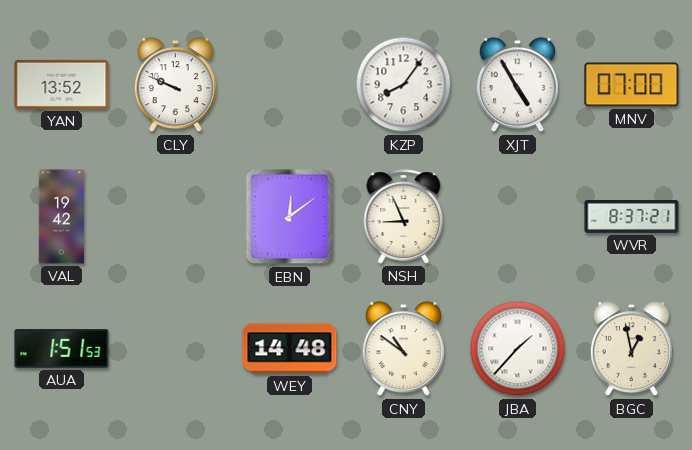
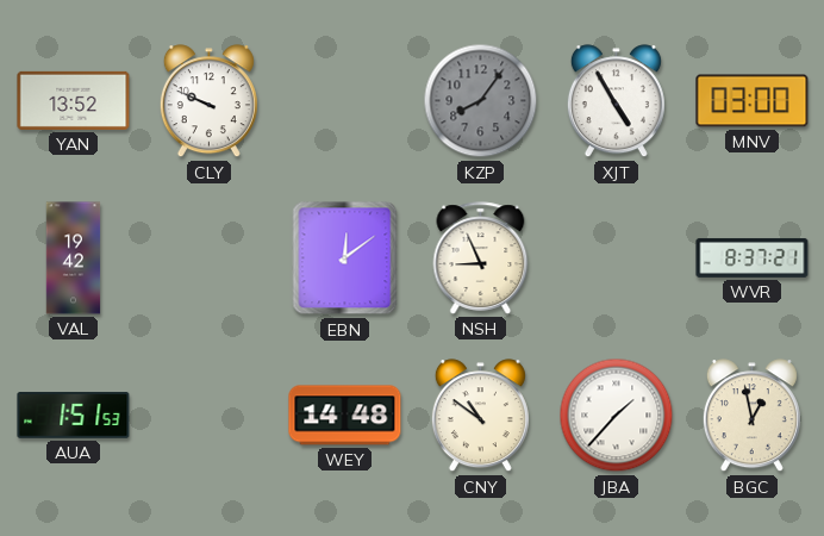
KZP dial: white -> grey (481, 101)
MNV: 07:00 -> 03:00 (753, 101)
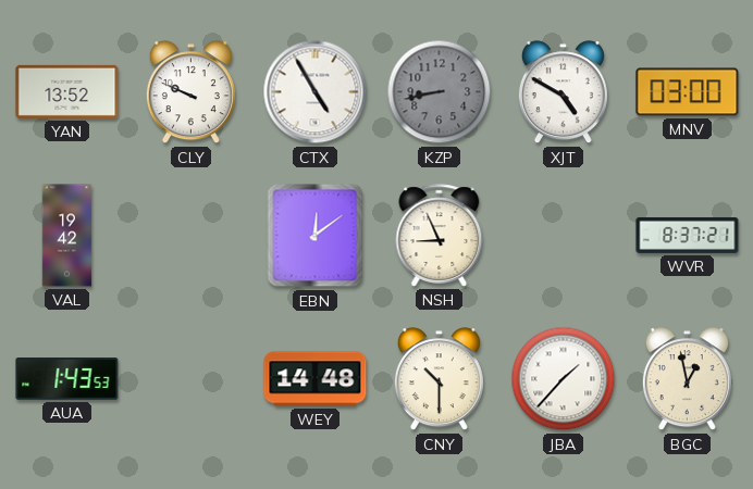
CTX: none -> 4:55 (316, 92)
KZP: 8:06 -> 8:43 (440, 92)
XJT: 4:55 -> 4:50 (563, 92)
AUA: 1:51 -> 1:43 (67, 379)
CNY: 10:51 -> 10:30 (439, 379)
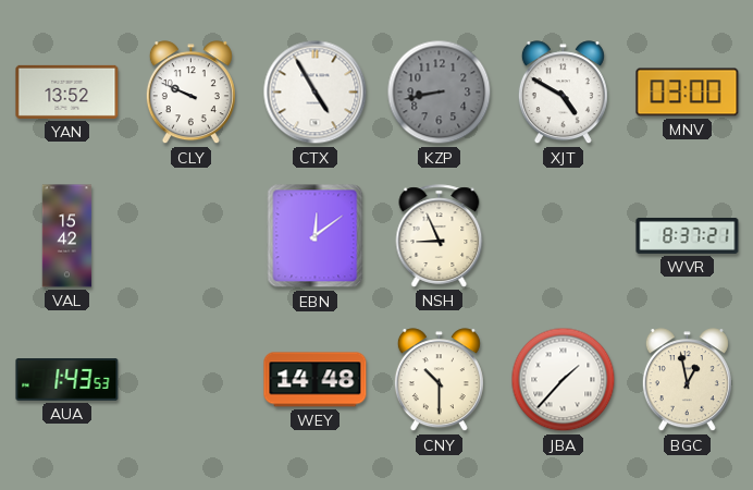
VAL: 19:42 -> 15:42 (67, 236)
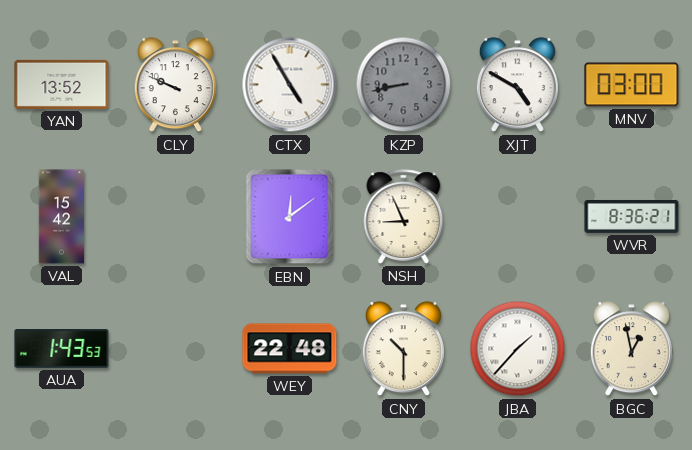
WVR: 8:37 -> 8:36 (632, 216)
WEY: 14:48 -> 22:48 (290, 349)
